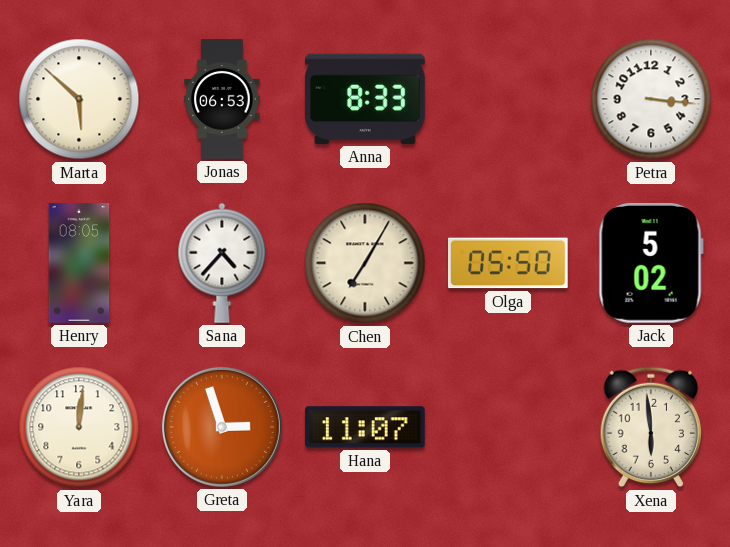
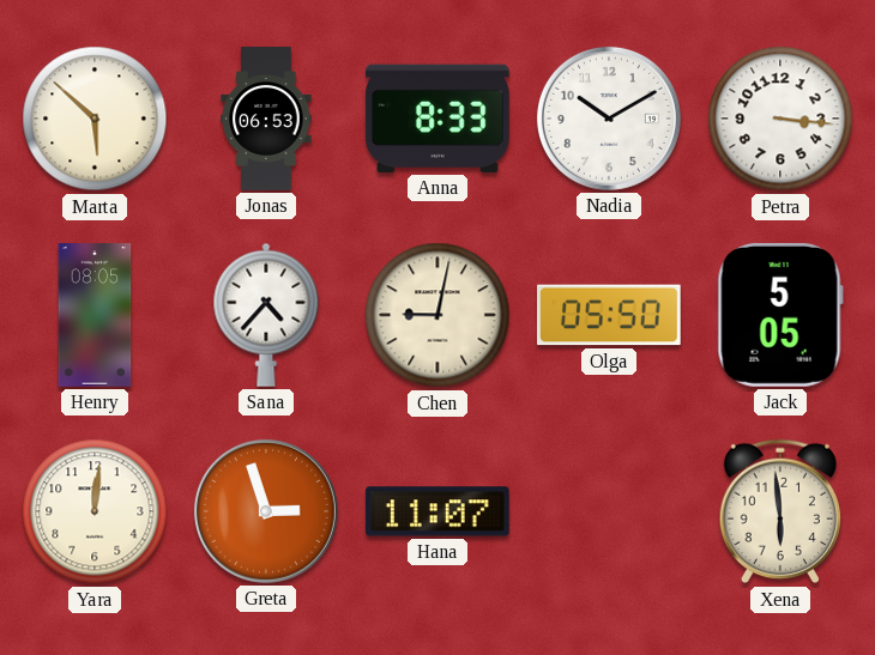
Nadia: none -> 10:10 (609, 119)
Chen: 7:05 -> 9:02 (437, 315)
Jack: 5:02 -> 5:05 (780, 315)
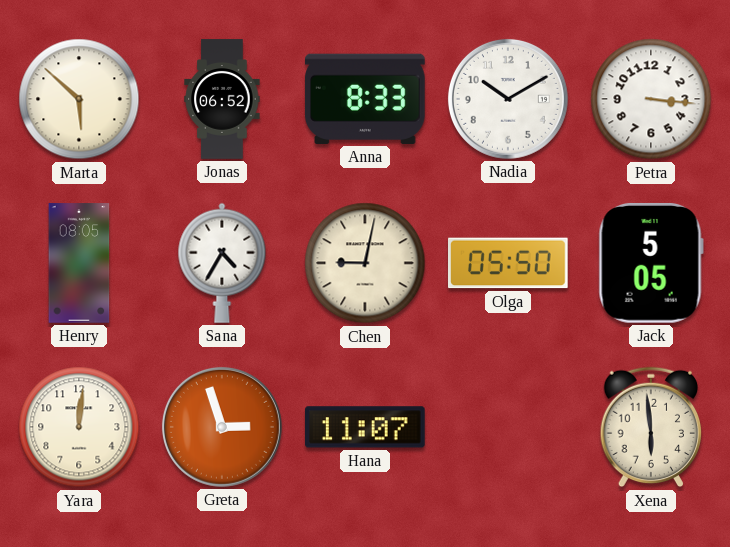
Jonas: 06:53 -> 06:52 (222, 99)
Sana: 4:37 -> 4:35 (222, 263)
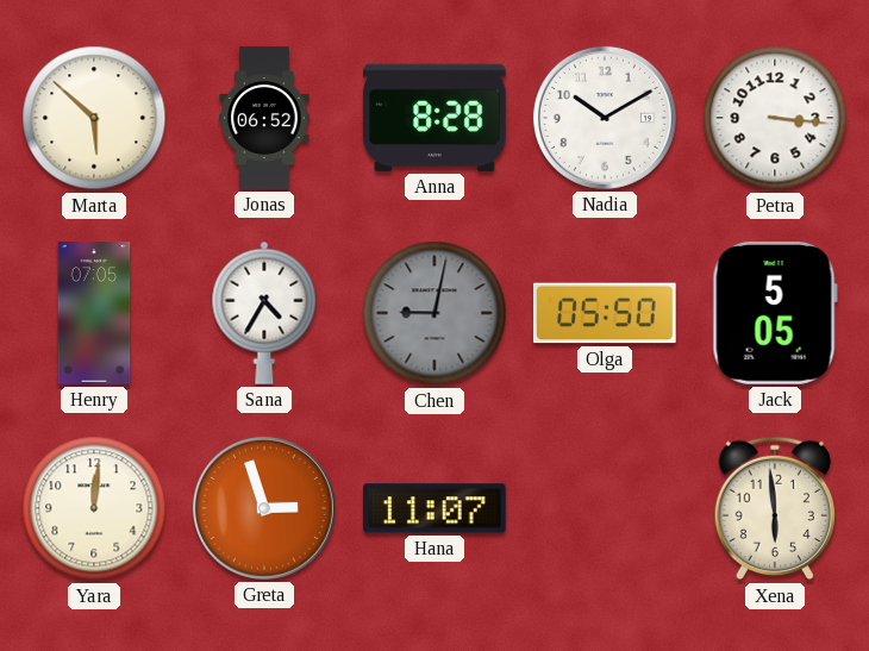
Anna: 8:33 -> 8:28 (436, 118)
Henry: 08:05 -> 07:05 (94, 313)
Chen dial: cream -> grey (434, 313)
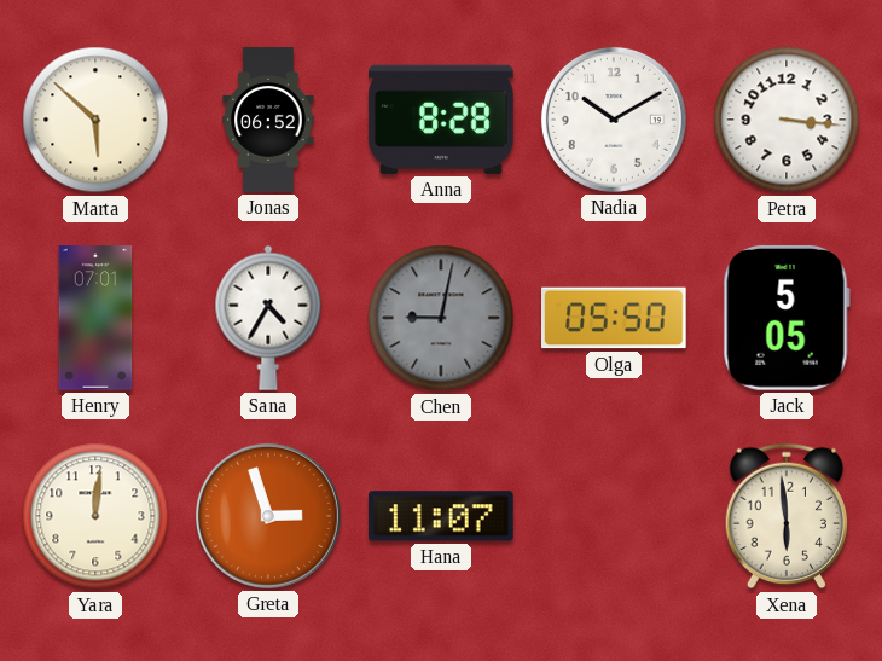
Henry: 07:05 -> 07:01 (95, 318)
